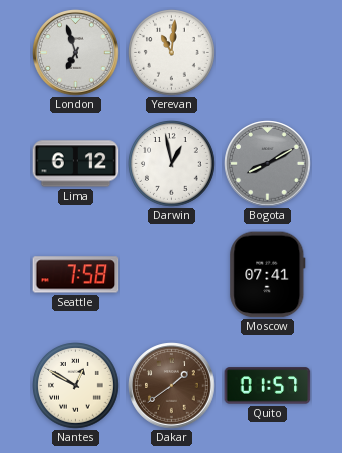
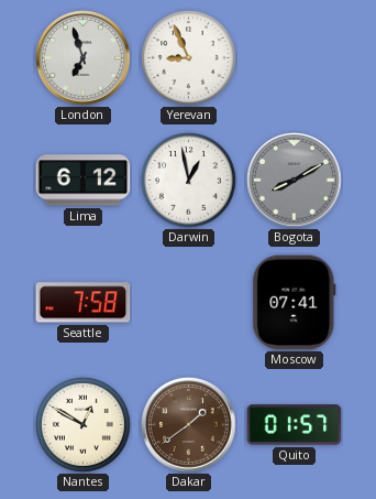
Yerevan: 11:01 -> 8:56 (189, 58)
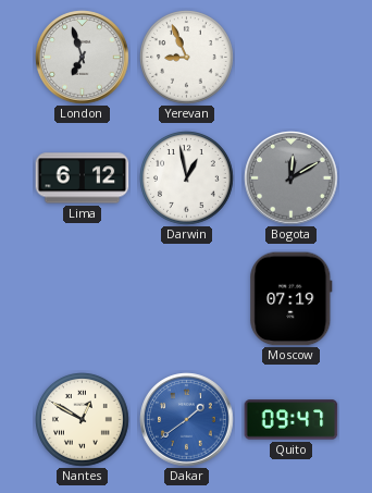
Bogota: 8:10 -> 12:10 (292, 178)
Seattle: 7:58 -> none (84, 303)
Moscow: 07:41 -> 07:19 (292, 299)
Dakar dial: brown -> blue (187, 420)
Quito: 01:57 -> 09:47 (292, 420)
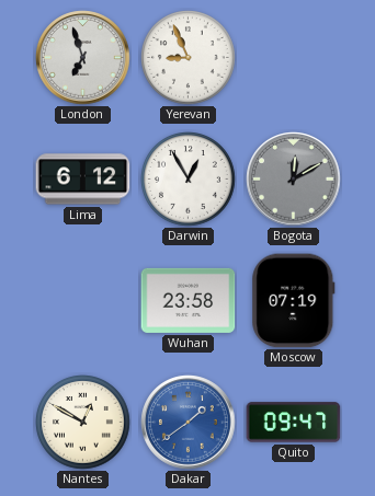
Darwin: 12:58 -> 12:55 (189, 180)
Wuhan: none -> 23:58 (189, 300)
